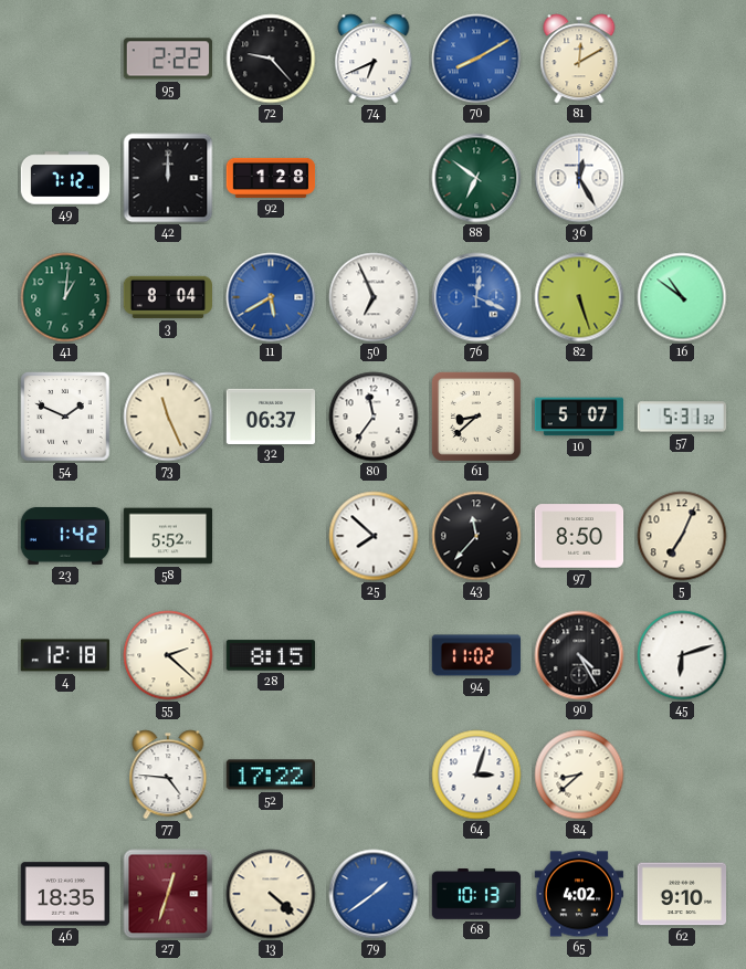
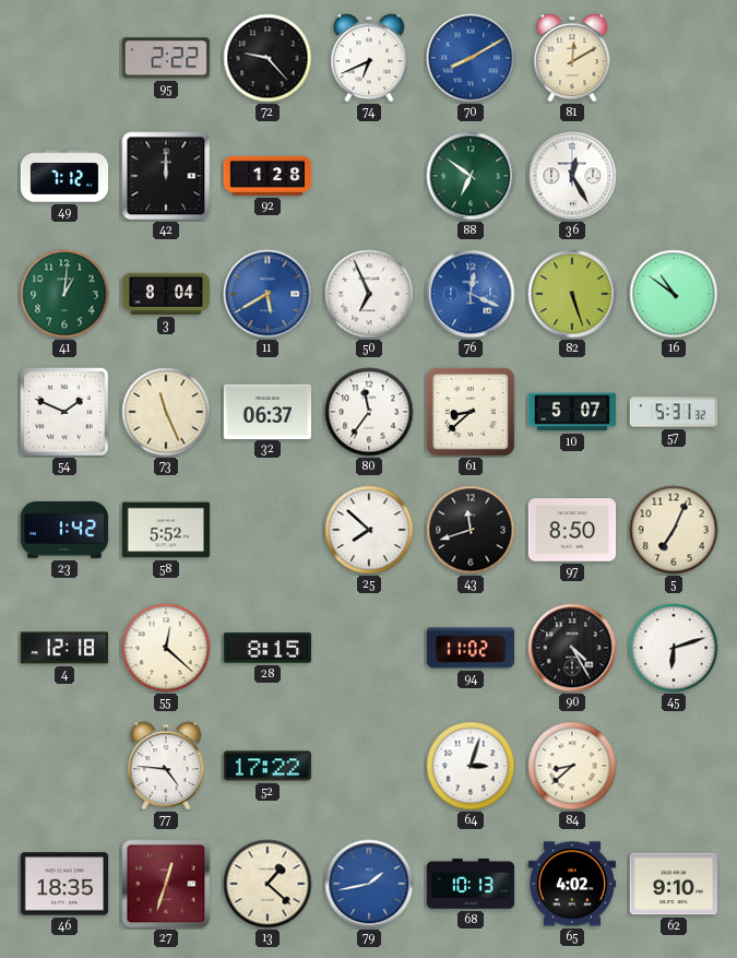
43: 11:37 -> 11:42 (471, 530)
55: 2:22 -> 12:22 (166, 648)
13: 4:22 -> 1:22 (268, 884)
79: 1:39 -> 1:43 (369, 884)
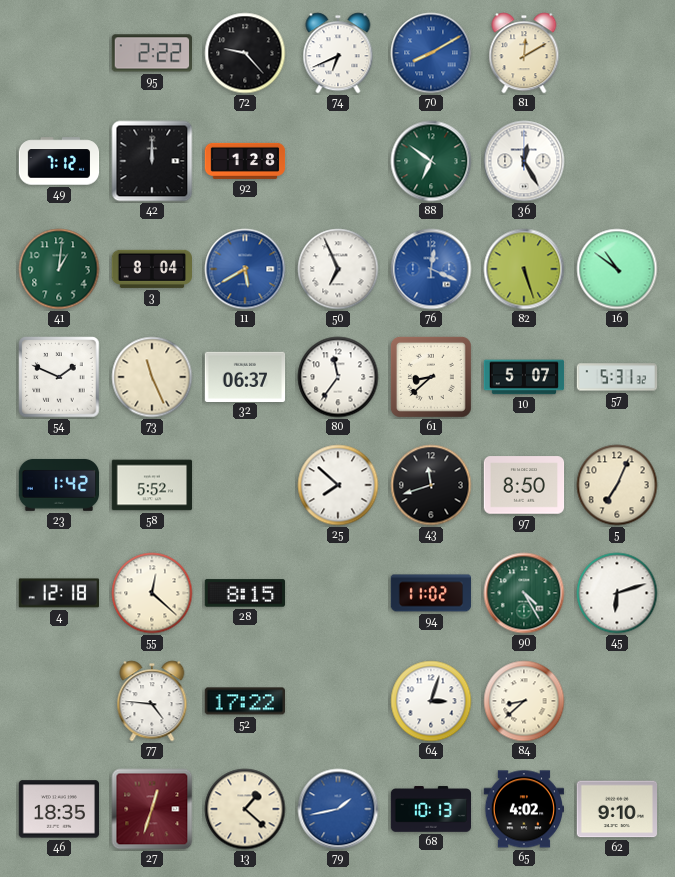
90 dial: black -> green (524, 593)
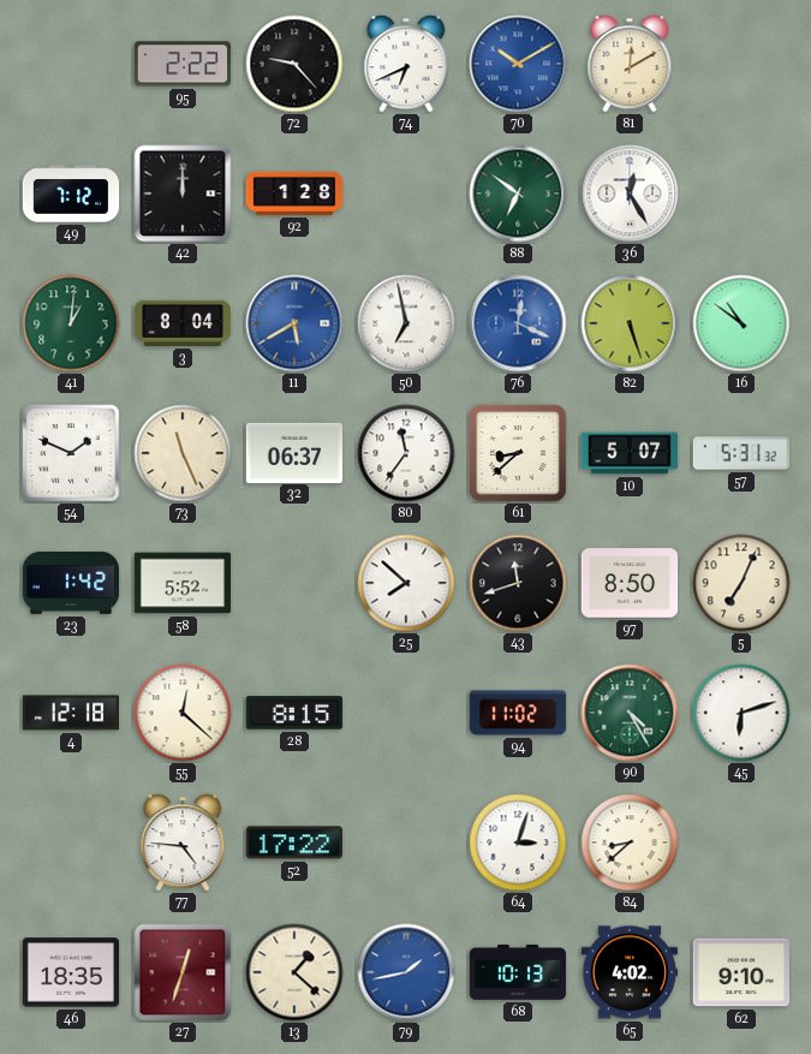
70: 8:10 -> 10:10 (518, 64)
50: 6:56 -> 6:58 (406, 323)
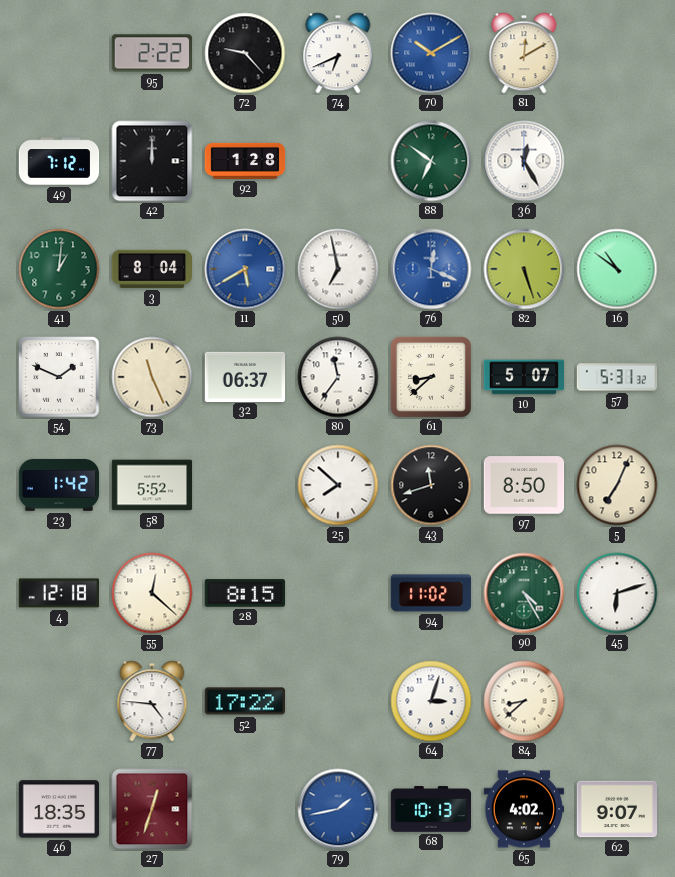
13: 1:22 -> none (294, 972)
62: 9:10 -> 9:07 (616, 809)
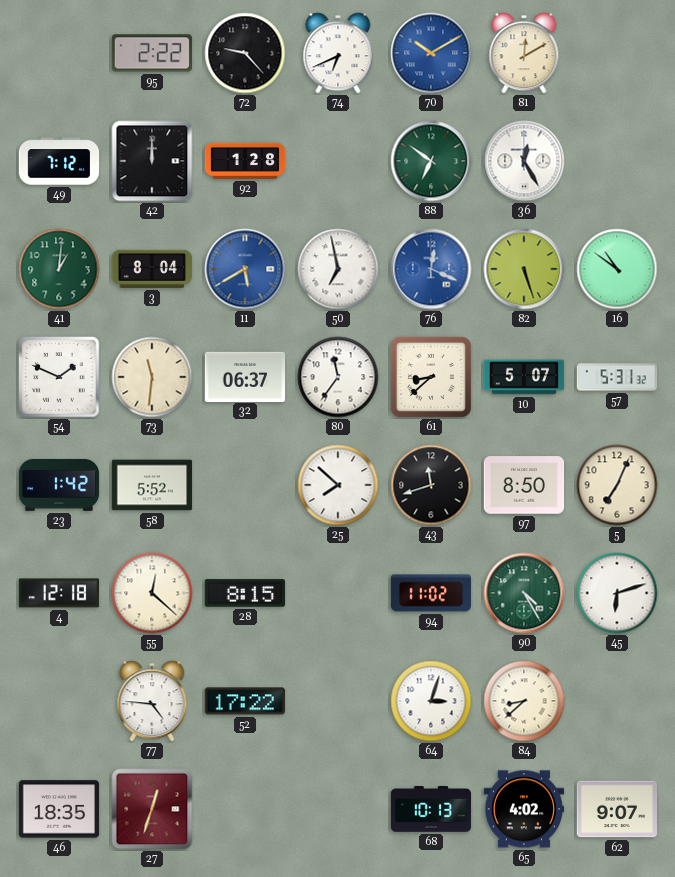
73: 11:26 -> 11:31 (152, 377)
79: 1:43 -> none (338, 809)
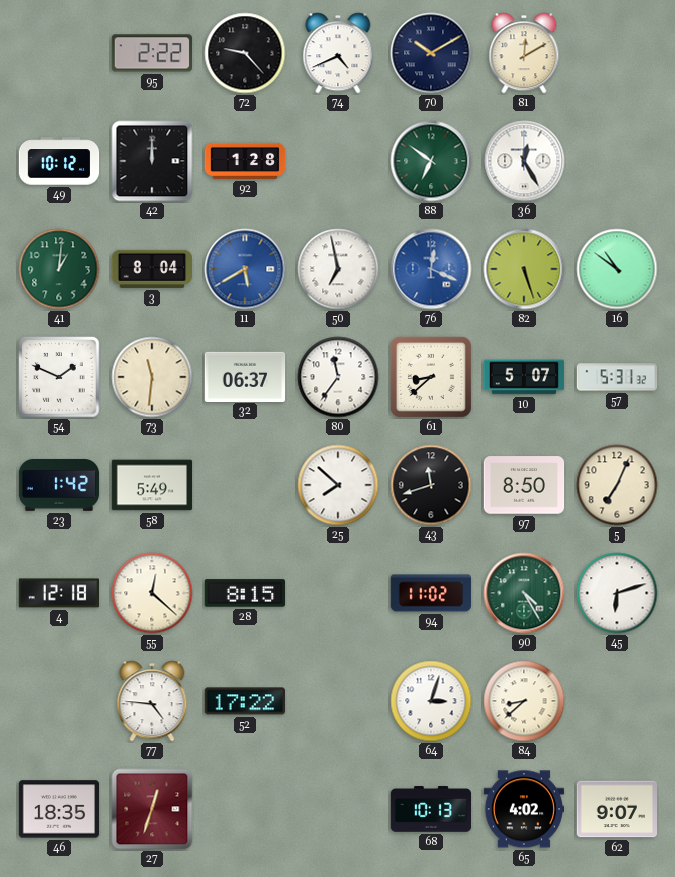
74: 6:41 -> 4:41 (338, 53)
70 dial: blue -> navy (431, 53)
49: 7:12 -> 10:12 (59, 161)
58: 5:52 -> 5:49 (152, 485)
